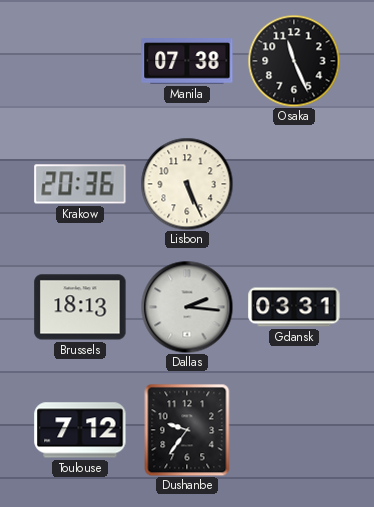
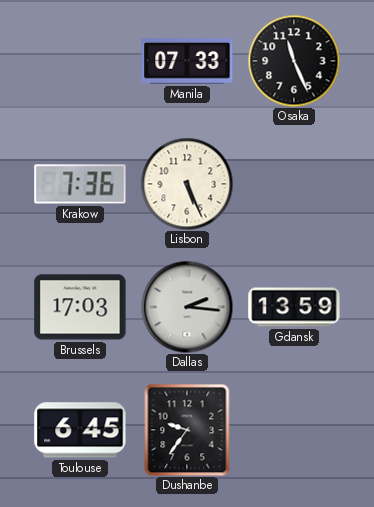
Manila: 07:38 -> 07:33 (187, 61)
Krakow: 20:36 -> 7:36 (80, 184)
Brussels: 18:13 -> 17:03 (80, 307)
Gdansk: 03:31 -> 13:59 (294, 307)
Toulouse: 7:12 -> 6:45 (80, 430)
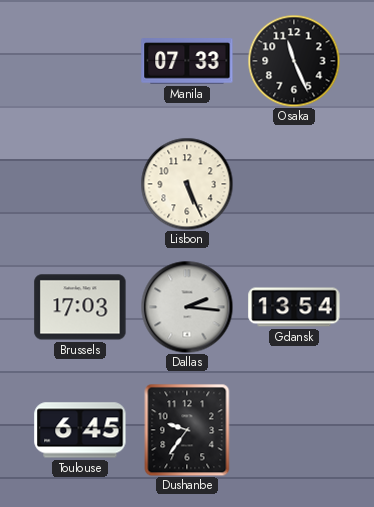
Krakow: 7:36 -> none (80, 184)
Gdansk: 13:59 -> 13:54 (294, 307)
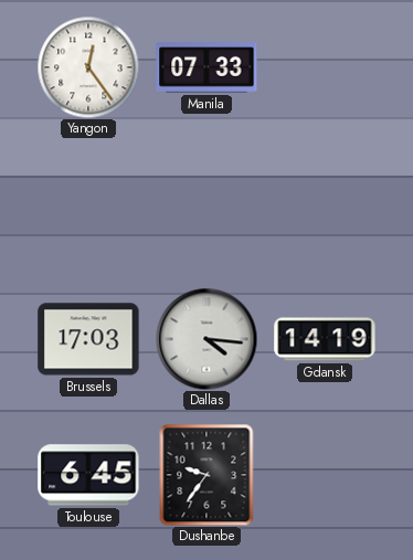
Yangon: none -> 12:24 (88, 67)
Osaka: 11:26 -> none (294, 61)
Lisbon: 5:26 -> none (187, 184)
Dallas: 2:16 -> 4:16 (206, 339)
Gdansk: 13:54 -> 14:19 (325, 339)
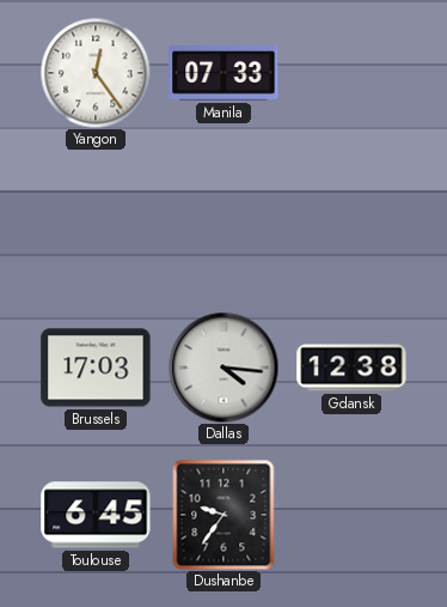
Gdansk: 14:19 -> 12:38 (351, 368)
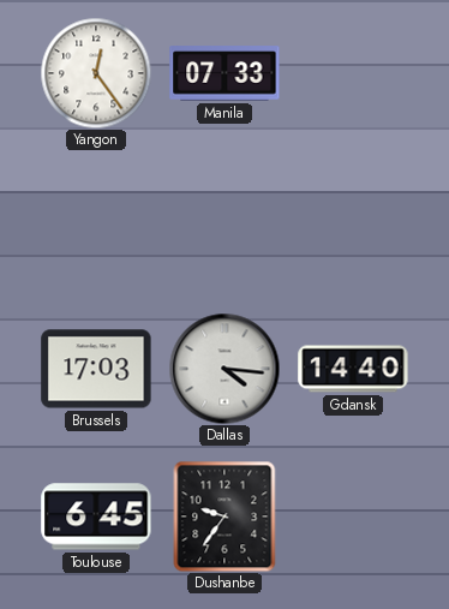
Gdansk: 12:38 -> 14:40 (353, 369)
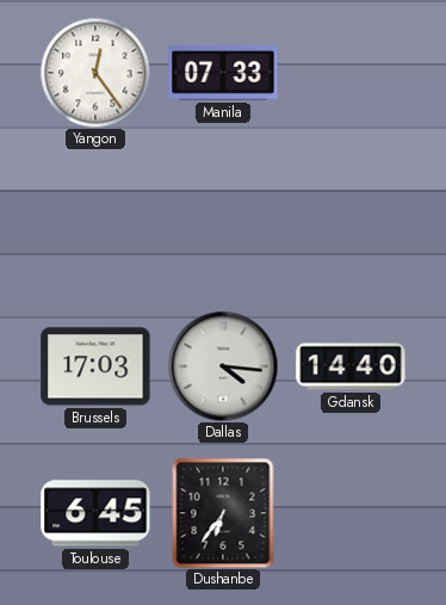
Dushanbe: 9:36 -> 6:36 (223, 513)
